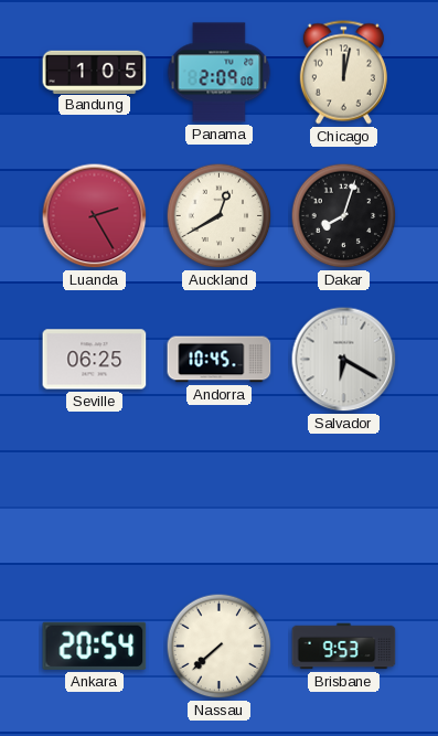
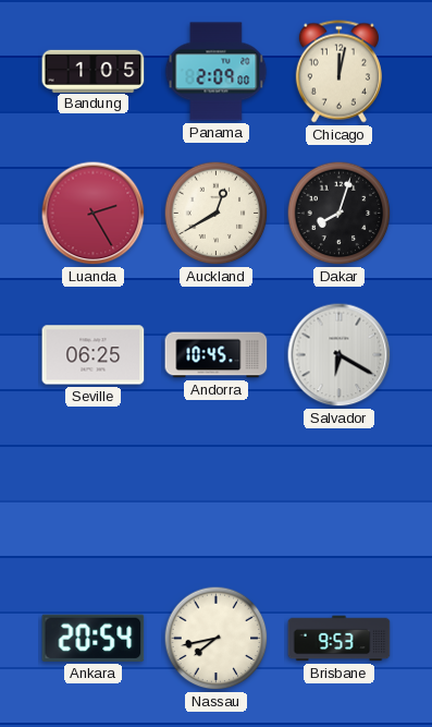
Nassau: 7:38 -> 7:43 (217, 639)
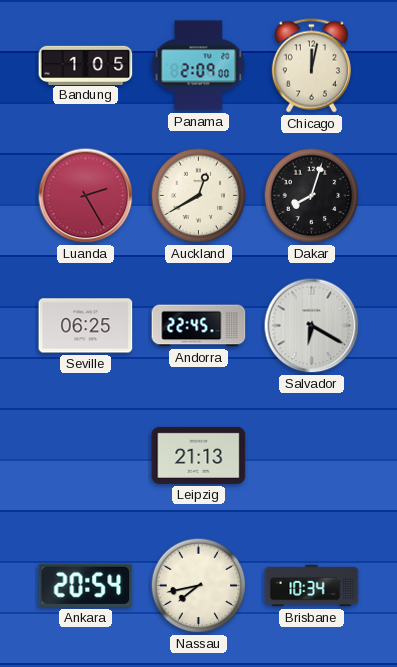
Andorra: 10:45 -> 22:45 (199, 326)
Leipzig: none -> 21:13 (199, 455)
Brisbane: 9:53 -> 10:34 (312, 586)
